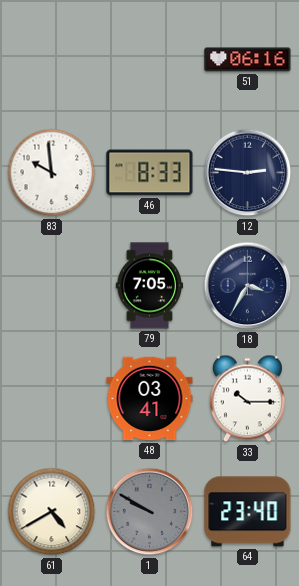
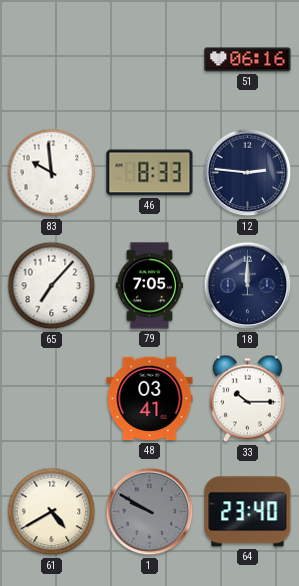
65: none -> 7:07 (52, 286)
18: 3:35 -> 12:00 (248, 286)
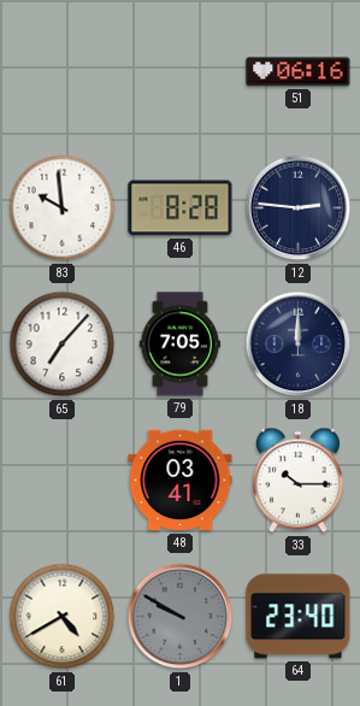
46: 8:33 -> 8:28 (181, 208)
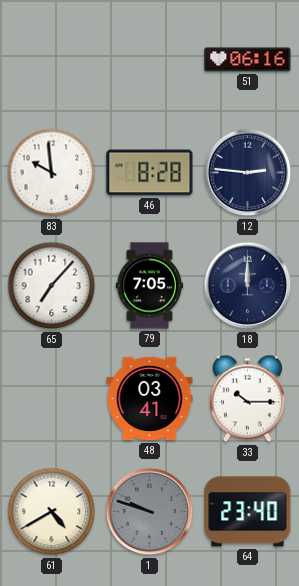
1: 9:50 -> 9:48 (150, 512)
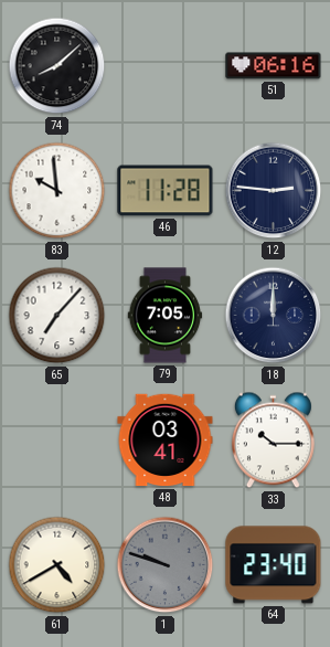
74: none -> 8:08 (57, 66)
46: 8:28 -> 11:28 (166, 191)
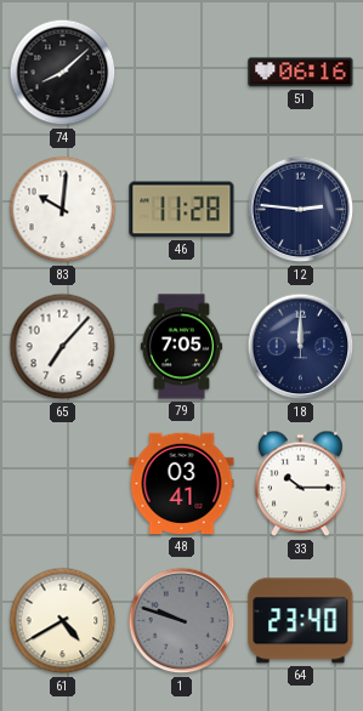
83: 9:59 -> 10:01 (63, 210)
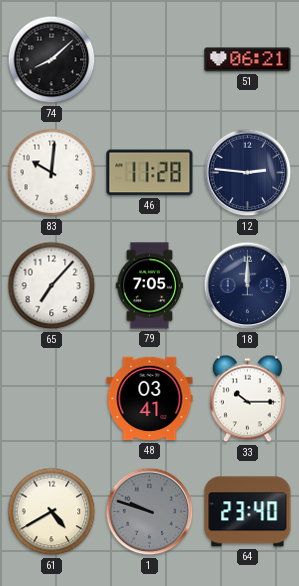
51: 06:16 -> 06:21 (248, 60)
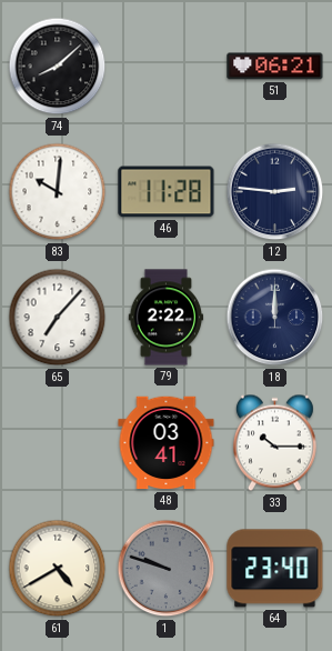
79: 7:05 -> 2:22 (167, 318)
